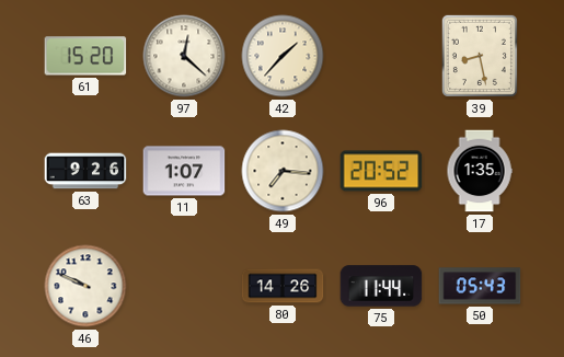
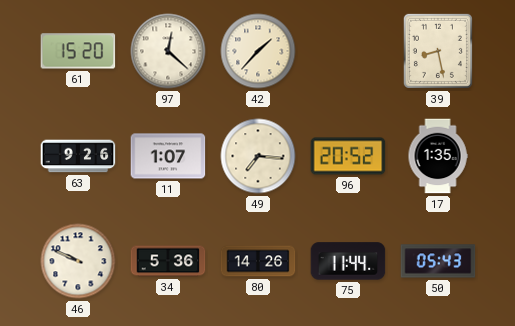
34: none -> 5:36 (168, 261)
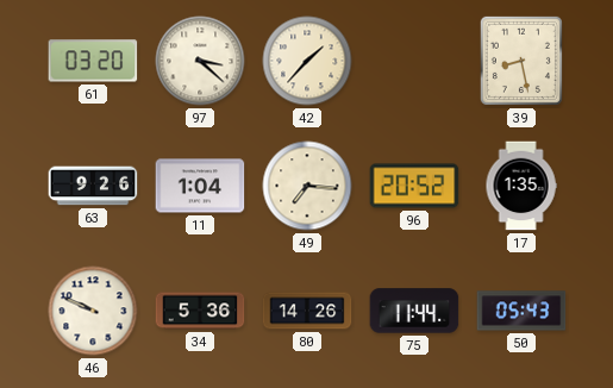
61: 15:20 -> 03:20 (93, 61)
97: 12:22 -> 3:22 (200, 61)
11: 1:07 -> 1:04 (200, 186)
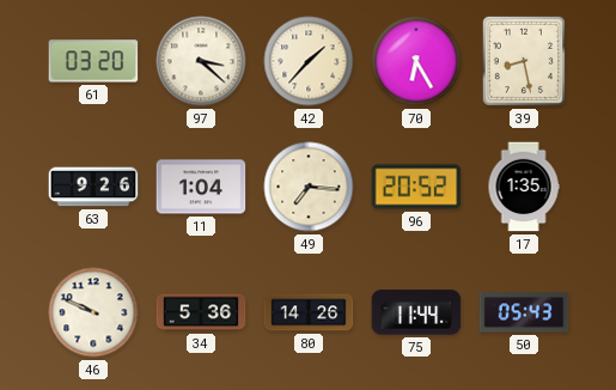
70: none -> 6:25 (416, 61)
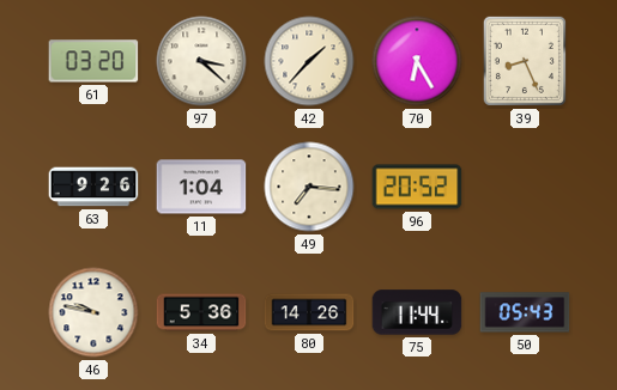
39: 8:28 -> 8:26 (525, 61)
17: 1:35 -> none (524, 187)
46: 9:49 -> 9:47 (93, 312)
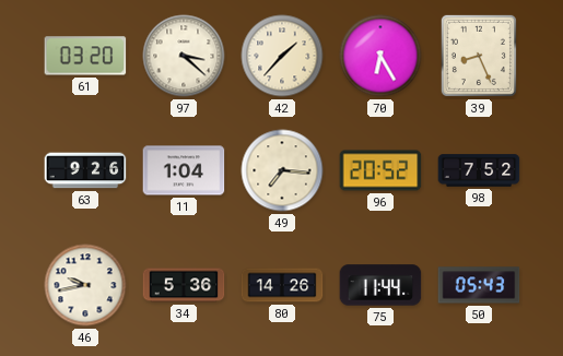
98: none -> 7:52 (479, 170)
46: 9:47 -> 9:43 (85, 285)
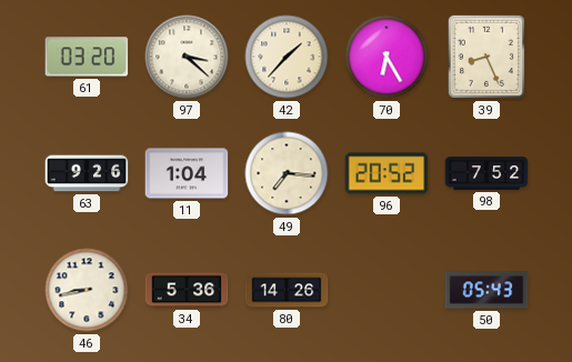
46: 9:43 -> 8:43 (87, 290)
75: 11:44 -> none (380, 285)
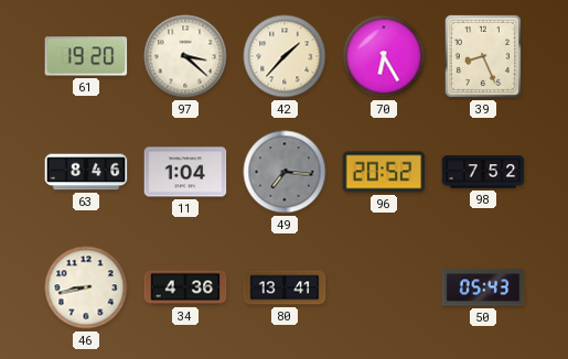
61: 03:20 -> 19:20 (86, 56)
63: 9:26 -> 8:46 (86, 172)
49 dial: cream -> grey (285, 172)
34: 5:36 -> 4:36 (185, 287)
80: 14:26 -> 13:41 (285, 287)
